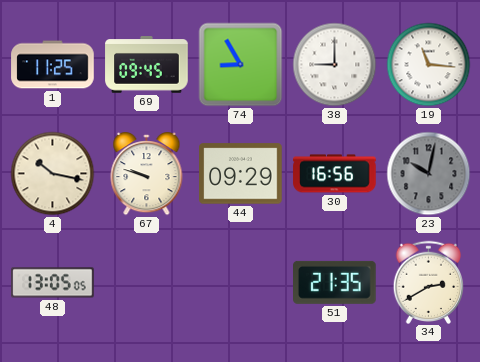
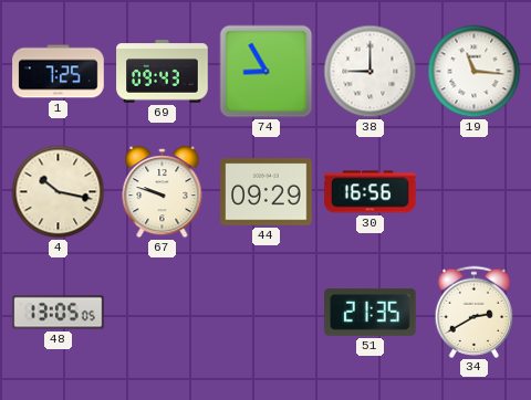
1: 11:25 -> 7:25 (59, 72)
69: 09:45 -> 09:43 (163, 72)
23: 10:02 -> none (429, 174)
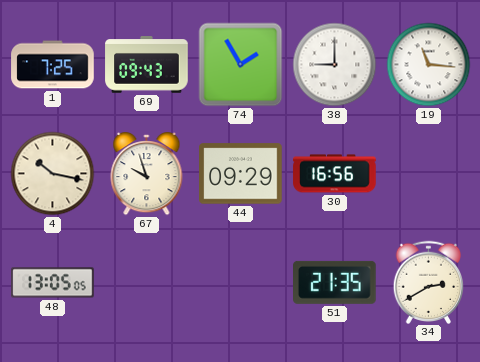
74: 8:55 -> 1:55 (241, 65)
67: 9:48 -> 9:57 (147, 175)
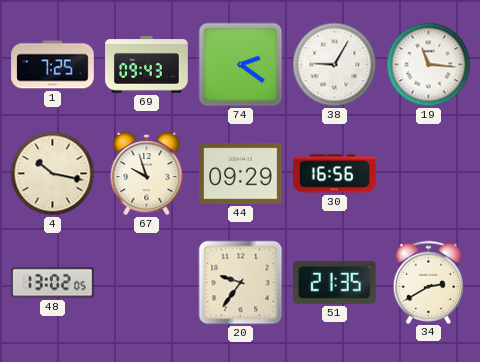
74: 1:55 -> 2:21 (241, 65)
38: 9:00 -> 9:05 (335, 65)
48: 13:05 -> 13:02 (53, 283)
20: none -> 9:36 (241, 283)
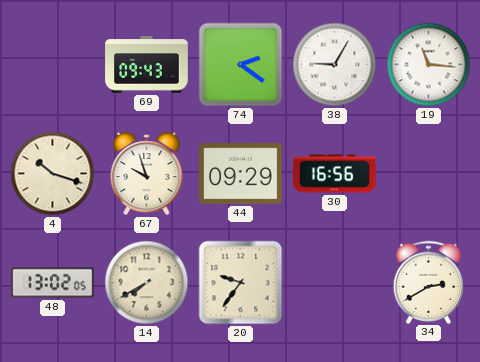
1: 7:25 -> none (53, 65)
4: 10:17 -> 10:18 (53, 174)
14: none -> 7:40 (147, 283)
51: 21:35 -> none (335, 282)
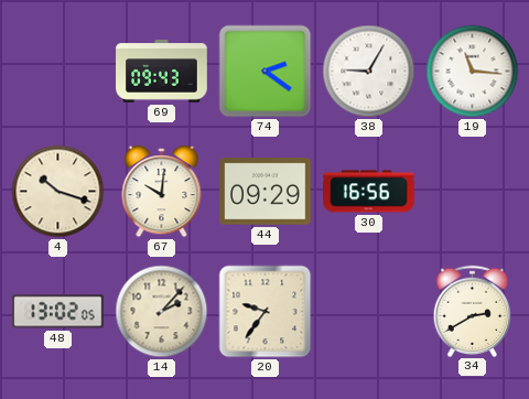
67: 9:57 -> 10:01 (162, 193)
14: 7:40 -> 2:07 (162, 312)
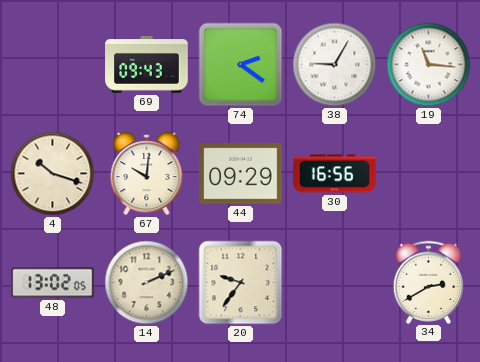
14: 2:07 -> 2:11 (147, 283)
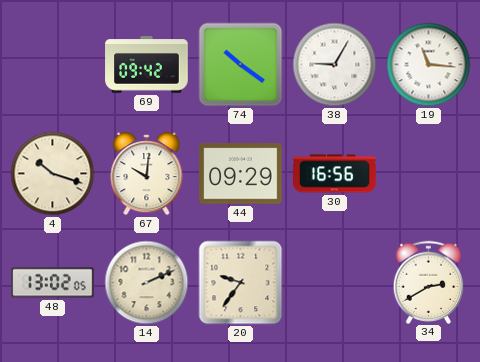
69: 09:43 -> 09:42 (147, 65)
74: 2:21 -> 10:21 (241, 65)
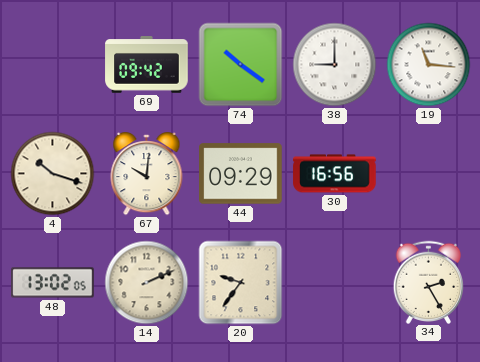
38: 9:05 -> 9:00 (335, 65)
34: 2:40 -> 2:25 (429, 282)
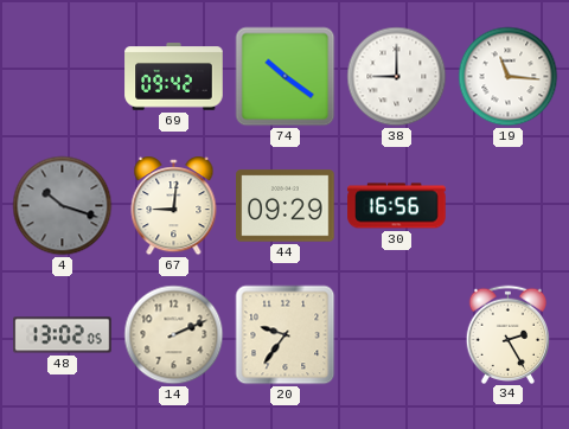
4 dial: cream -> grey (63, 206)
67: 10:01 -> 9:01 (174, 207)
